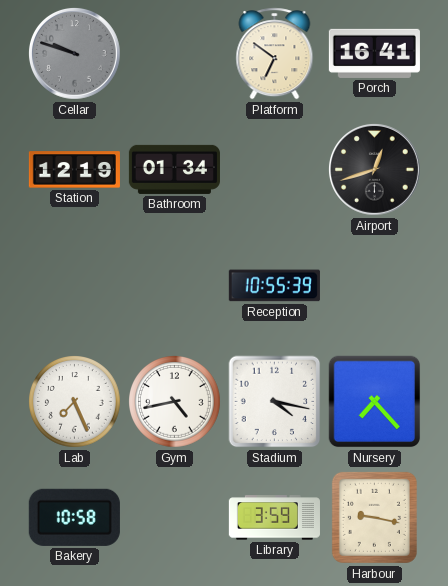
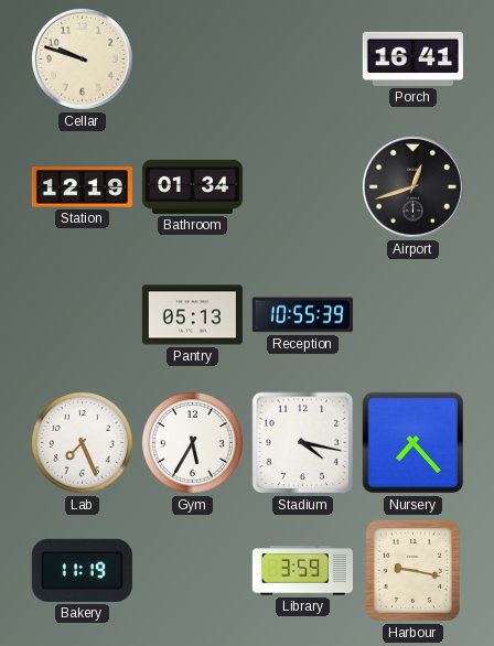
Cellar dial: grey -> cream (83, 60)
Platform: 6:51 -> none (275, 54)
Pantry: none -> 05:13 (192, 315)
Gym: 4:43 -> 5:35 (193, 443)
Bakery: 10:58 -> 11:19 (82, 570)
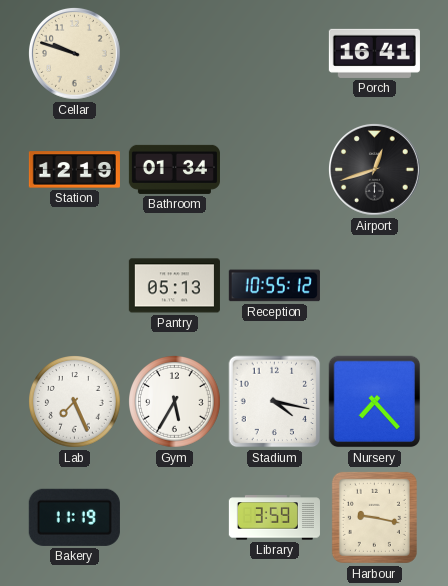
Reception: 10:55:39 -> 10:55:12 (274, 286)
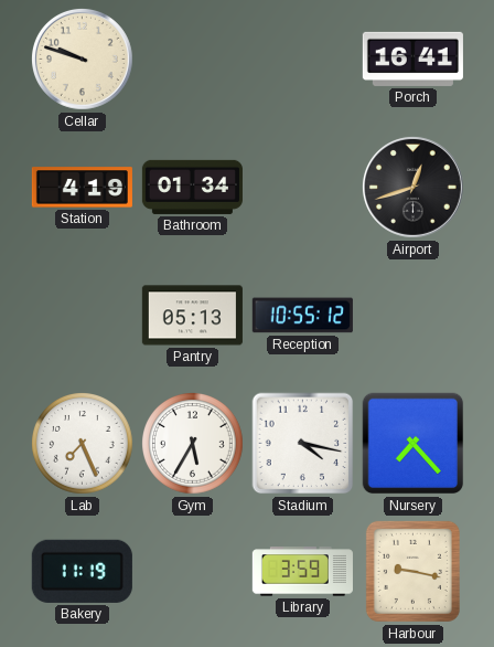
Station: 12:19 -> 4:19 (82, 188)
